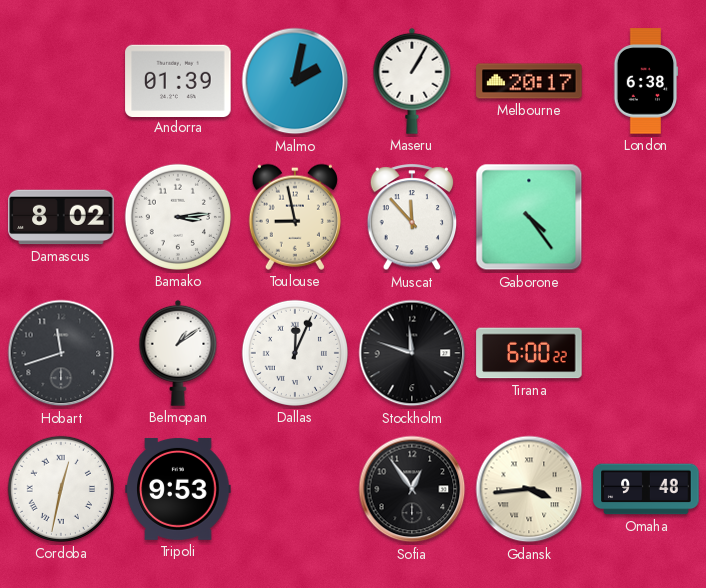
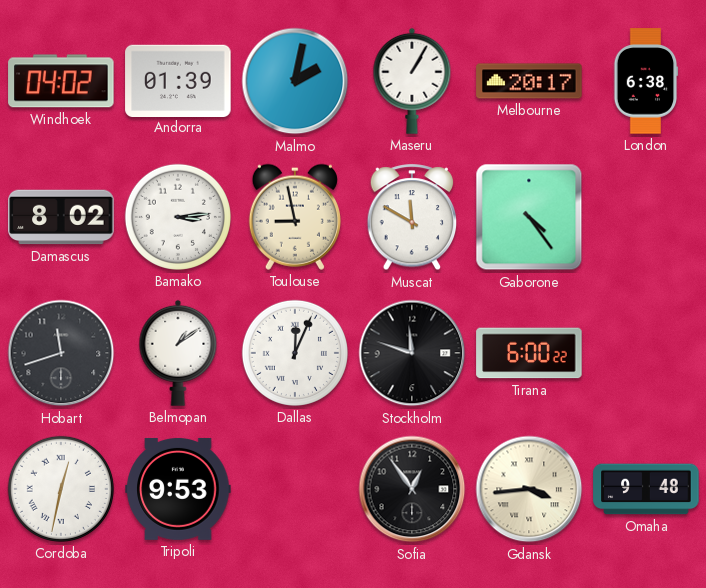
Windhoek: none -> 04:02 (61, 81)
Muscat: 11:53 -> 11:50 (412, 218)
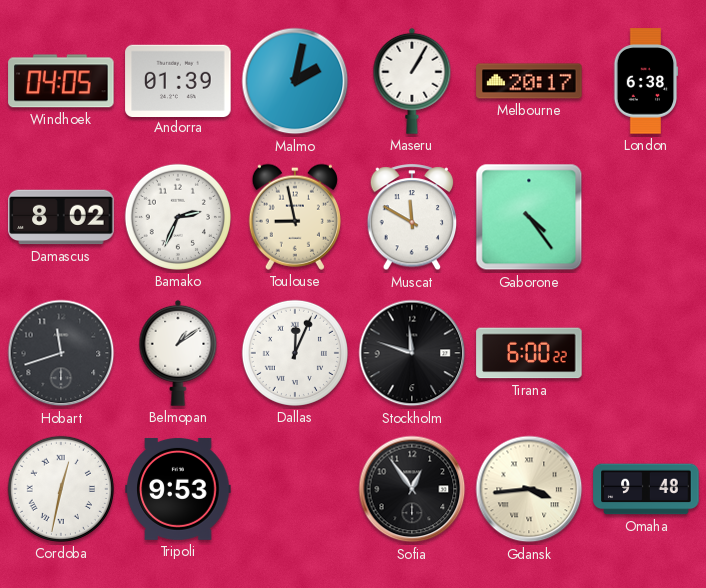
Windhoek: 04:02 -> 04:05 (61, 81)
Bamako: 3:14 -> 2:34 (178, 217)
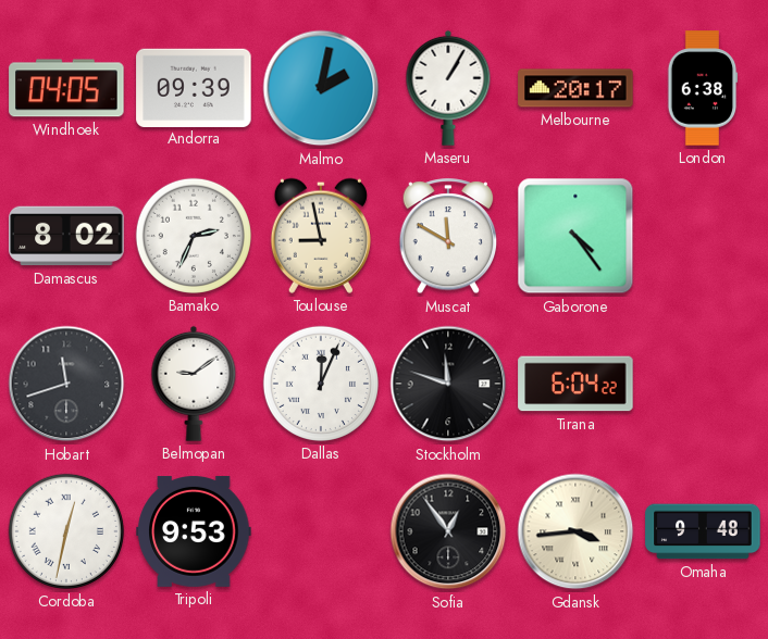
Andorra: 01:39 -> 09:39 (194, 87)
Belmopan: 1:09 -> 9:09 (194, 384)
Tirana: 6:00 -> 6:04 (575, 384)
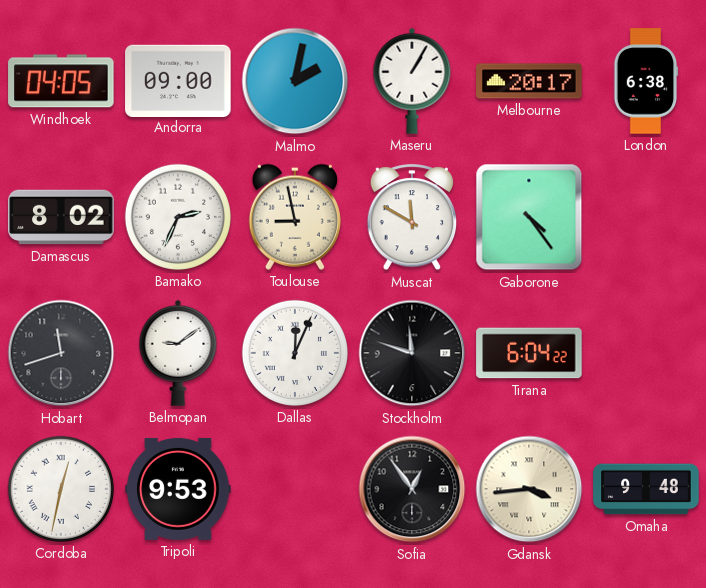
Andorra: 09:39 -> 09:00 (178, 80)
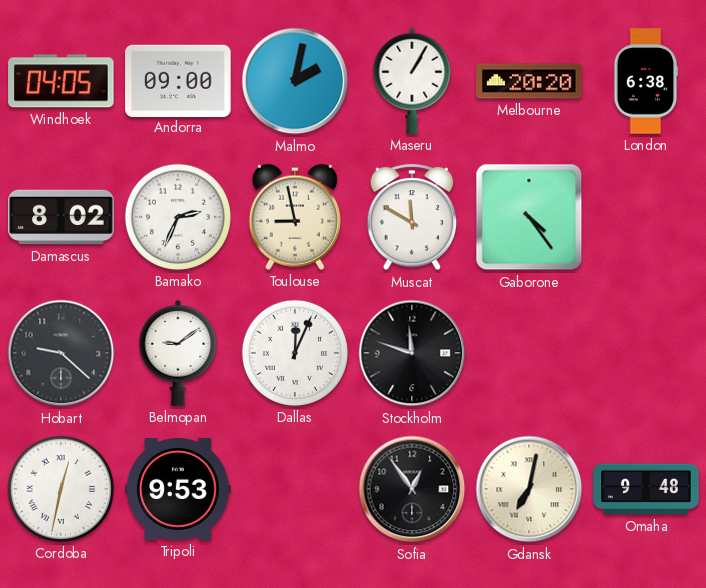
Melbourne: 20:17 -> 20:20 (529, 81)
Hobart: 11:42 -> 9:22 (61, 353)
Tirana: 6:04 -> none (529, 353)
Gdansk: 3:44 -> 7:02 (529, 489)
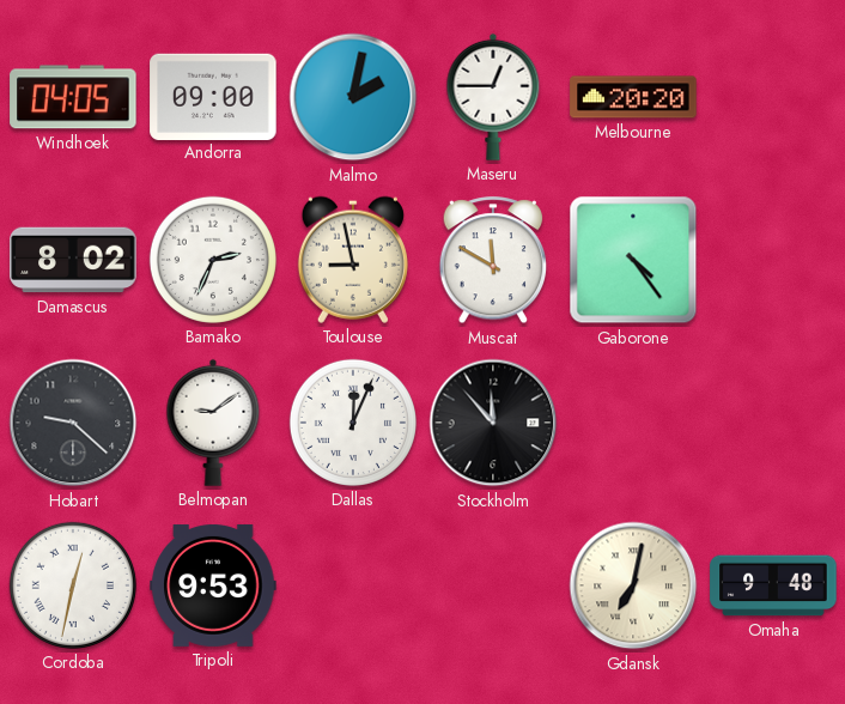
Maseru: 1:05 -> 12:45 (493, 97)
London: 6:38 -> none (646, 81)
Stockholm: 11:48 -> 11:53 (493, 423)
Sofia: 12:54 -> none (412, 489)
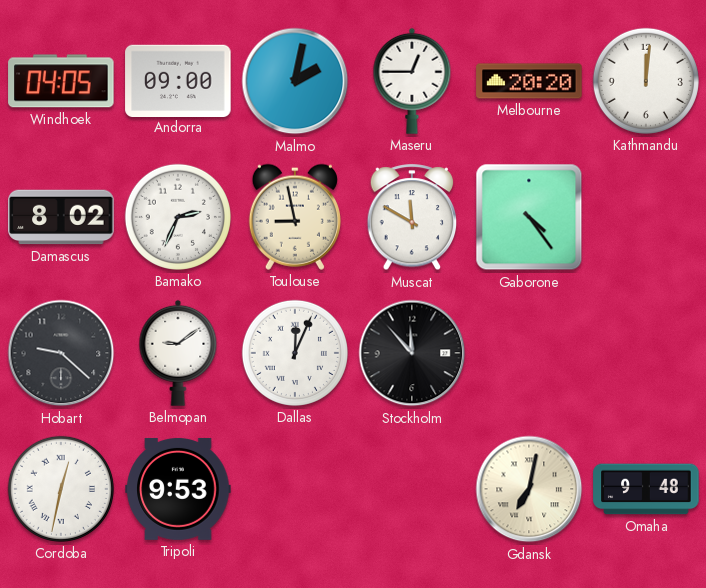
Kathmandu: none -> 12:01 (646, 81)
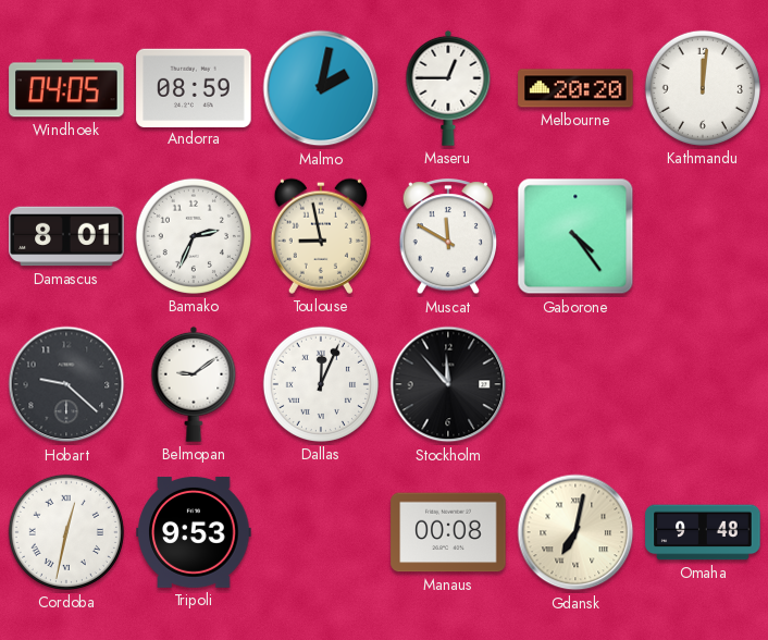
Andorra: 09:00 -> 08:59 (194, 87)
Damascus: 8:02 -> 8:01 (66, 236)
Manaus: none -> 00:08 (448, 532)
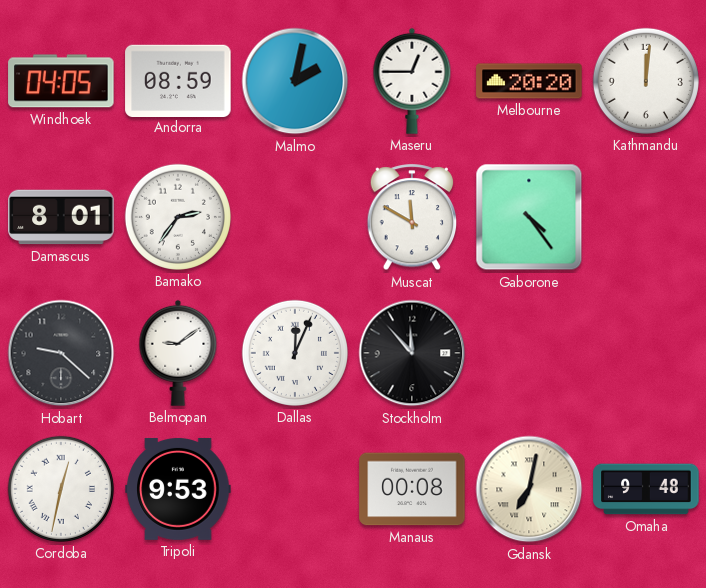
Bamako: 2:34 -> 2:36 (178, 217)
Toulouse: 8:58 -> none (321, 236)
